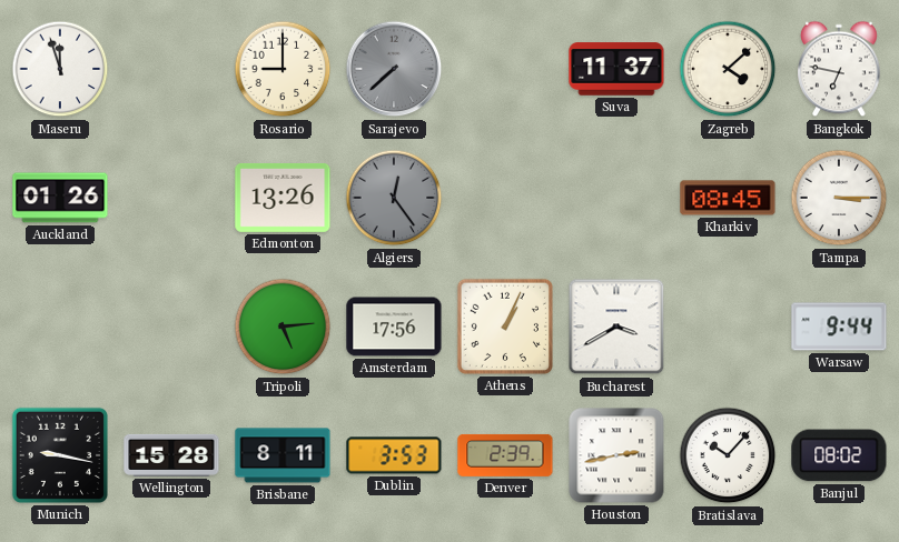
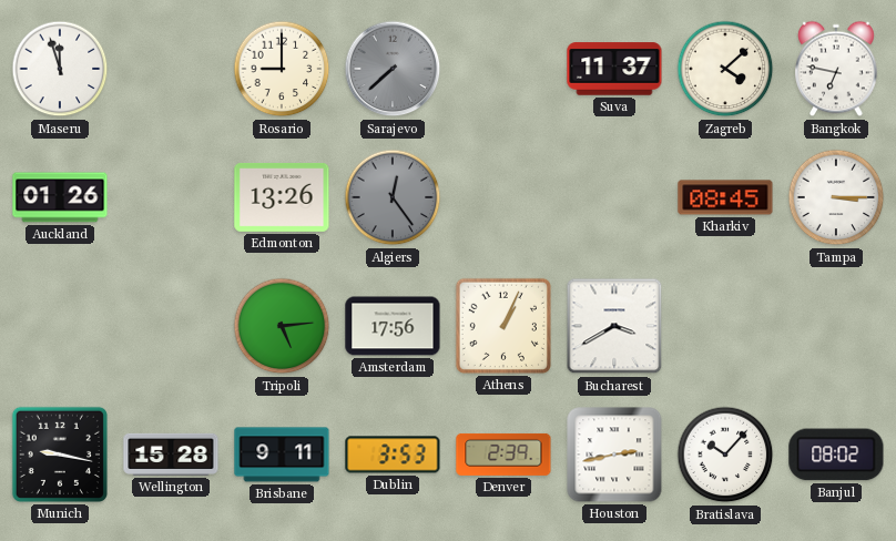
Warsaw: 9:44 -> none (839, 327)
Brisbane: 8:11 -> 9:11 (282, 455)
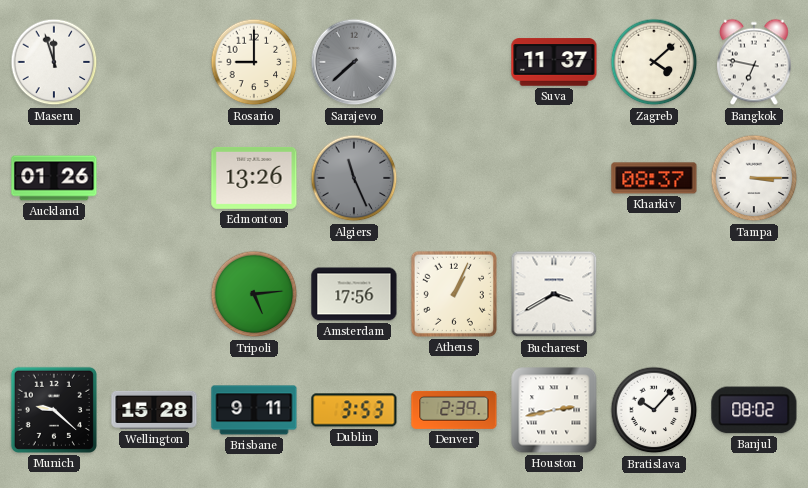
Algiers: 12:24 -> 11:26 (354, 178)
Kharkiv: 08:45 -> 08:37 (654, 178)
Munich: 9:17 -> 9:22 (54, 410)
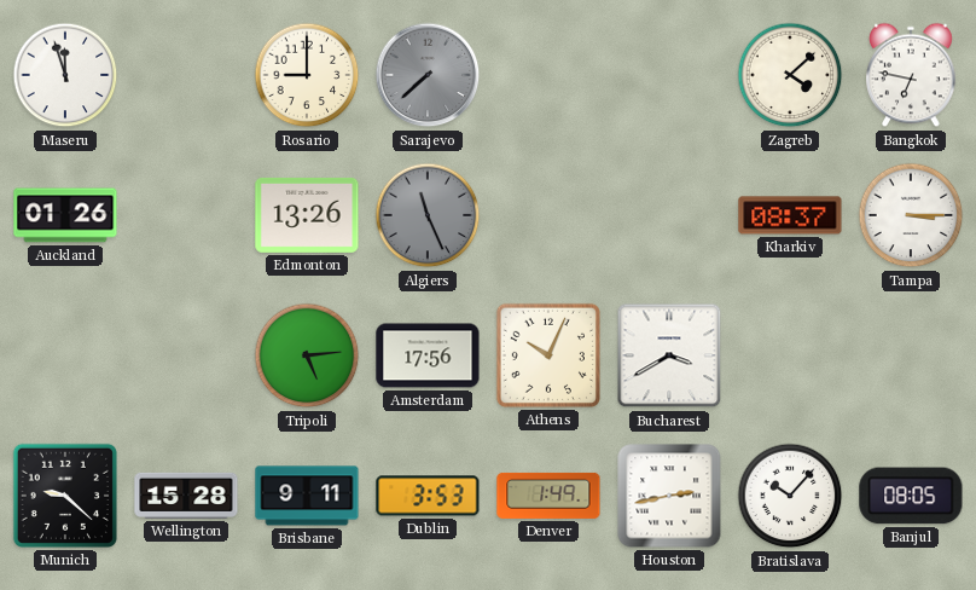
Suva: 11:37 -> none (554, 62)
Athens: 1:04 -> 10:04 (548, 355)
Denver: 2:39 -> 1:49 (548, 496)
Banjul: 08:02 -> 08:05 (911, 496)
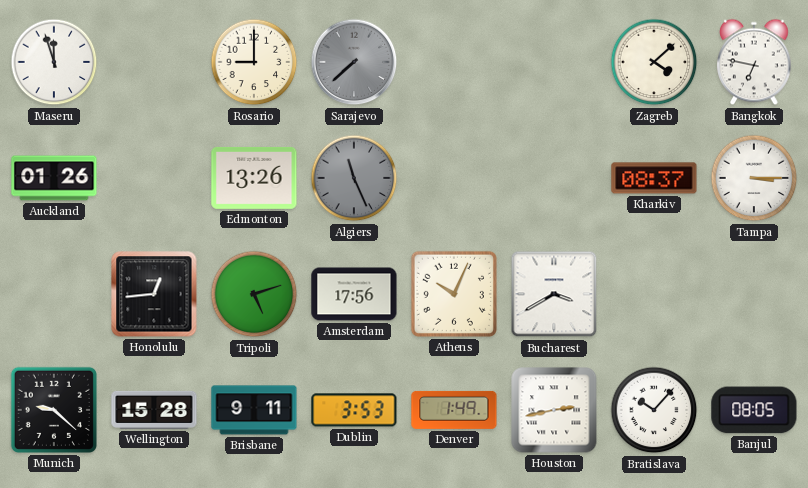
Honolulu: none -> 12:44 (154, 294)
Tripoli: 5:14 -> 5:12 (254, 294)
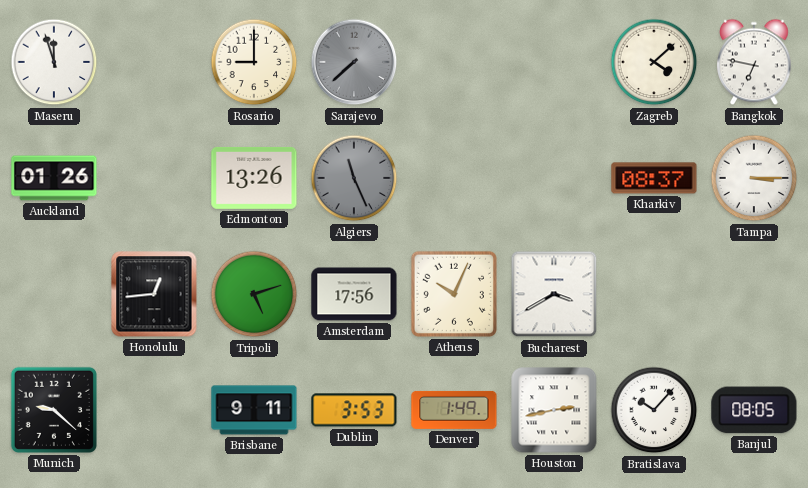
Wellington: 15:28 -> none (154, 410)
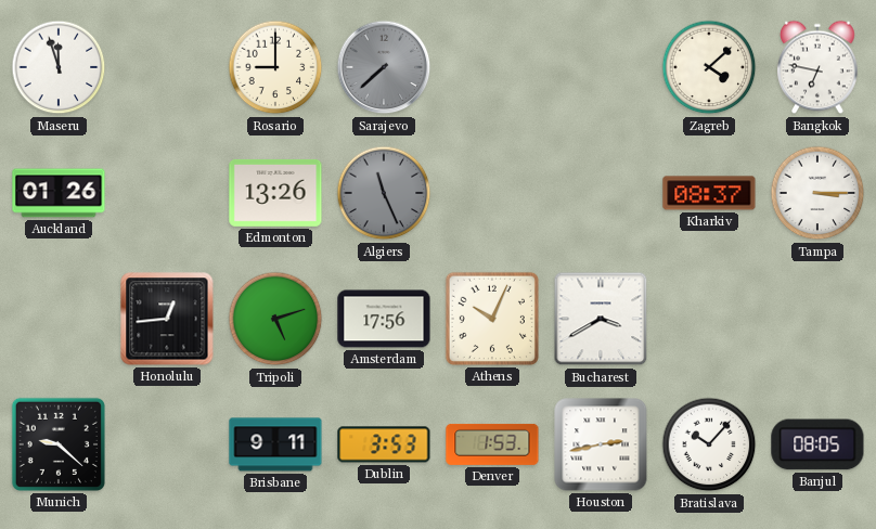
Denver: 1:49 -> 1:53 (492, 444)
